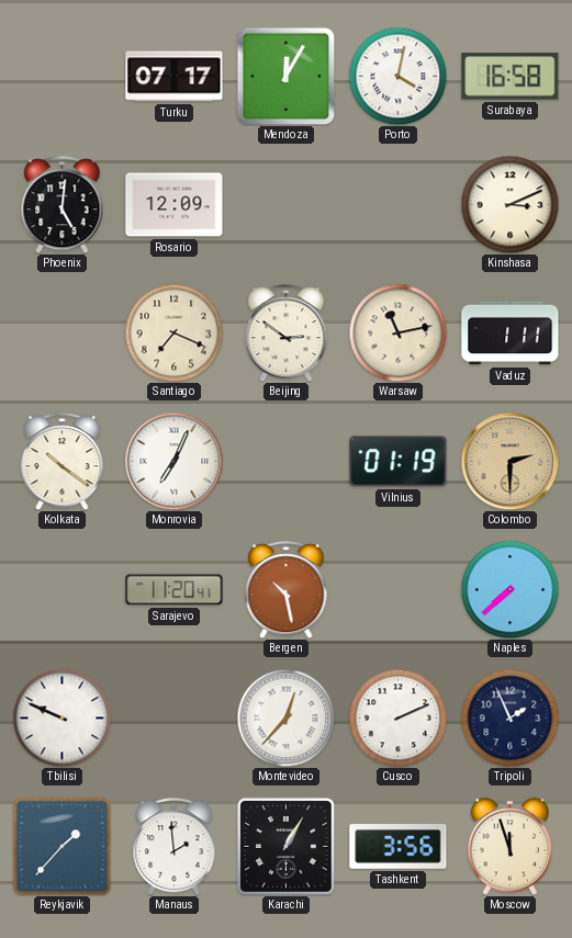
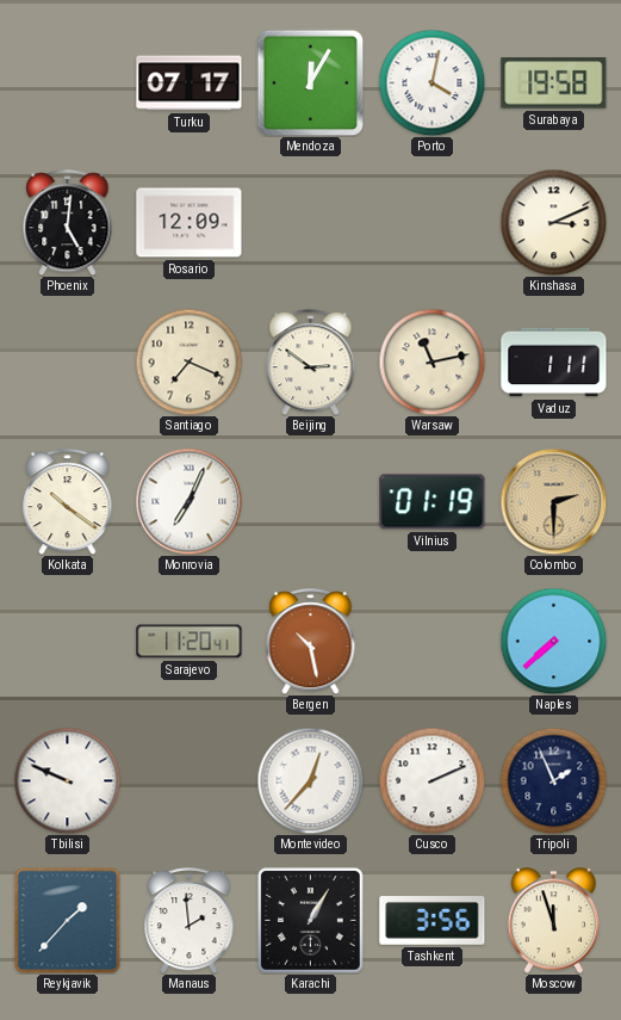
Surabaya: 16:58 -> 19:58 (554, 84)
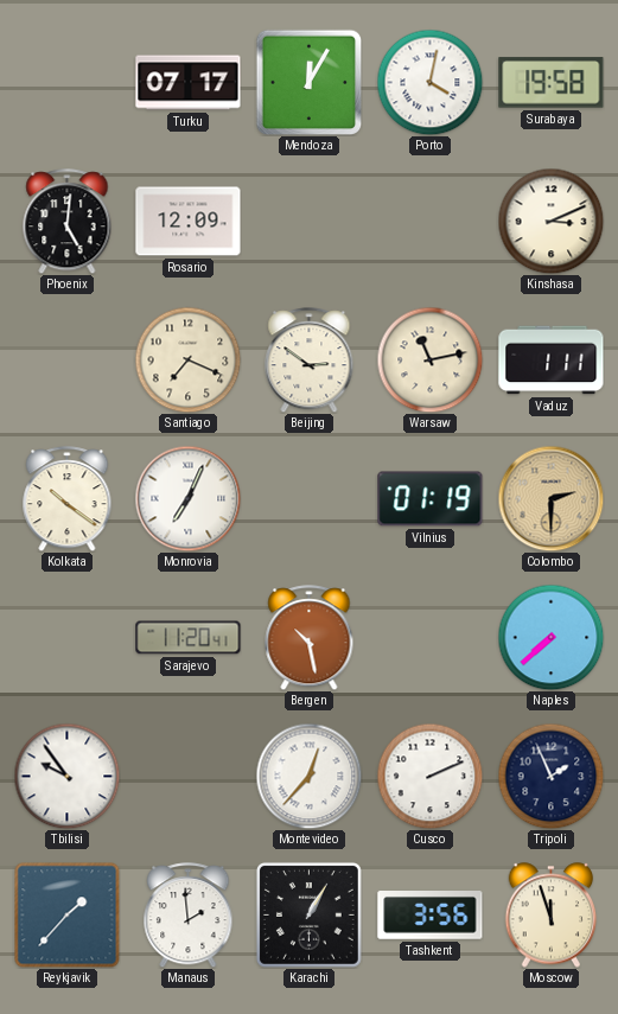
Tbilisi: 9:49 -> 9:54 (66, 776)
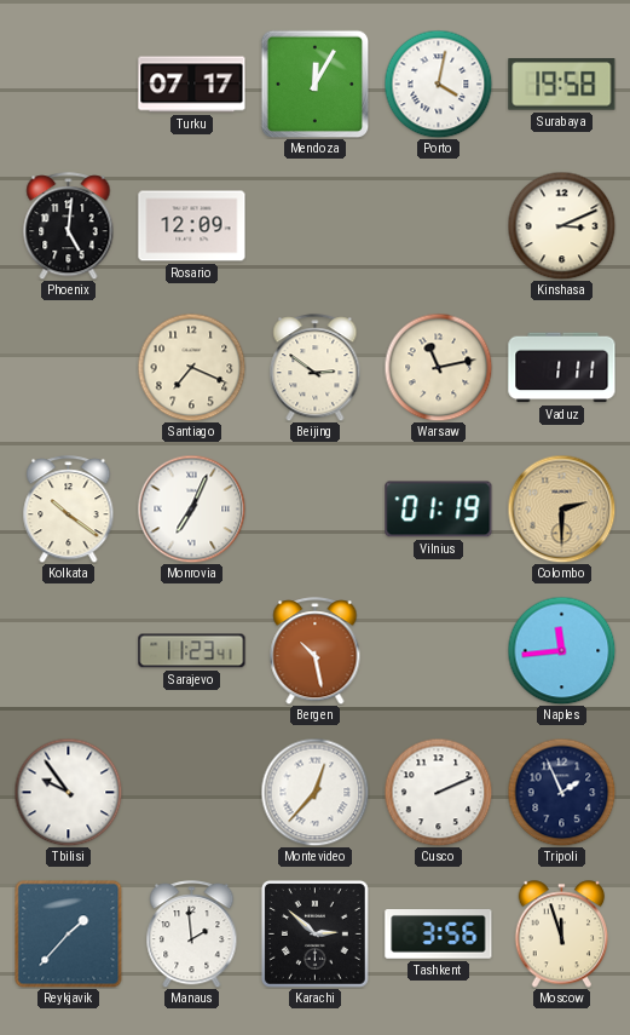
Sarajevo: 11:20 -> 11:23 (192, 651)
Naples: 7:38 -> 11:44 (561, 650)
Karachi: 1:05 -> 2:52 (316, 935)
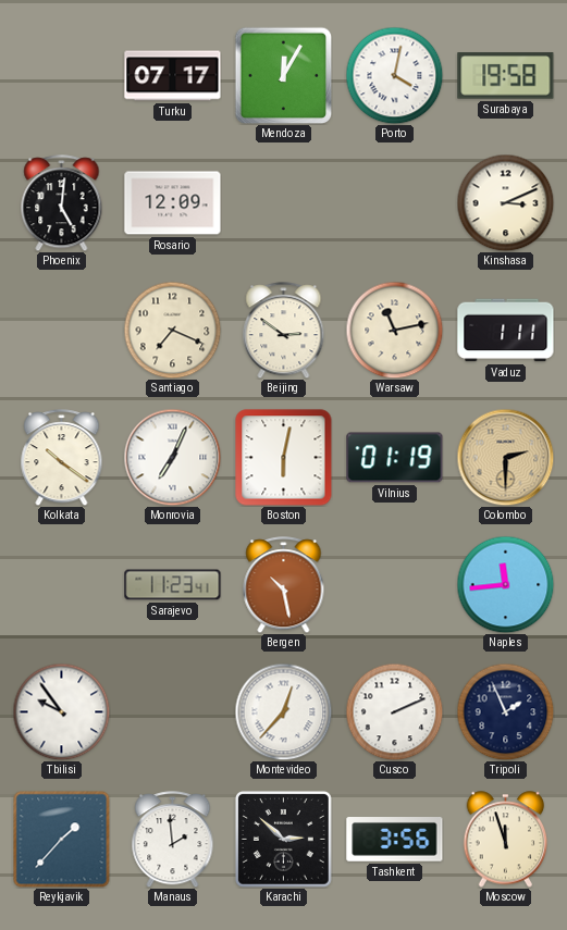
Boston: none -> 6:02 (284, 458)
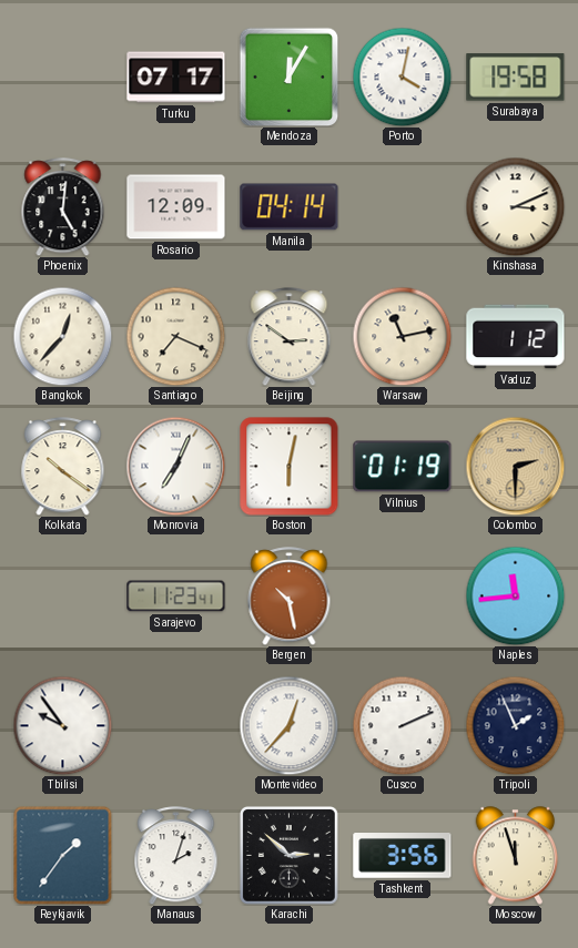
Manila: none -> 04:14 (290, 207)
Bangkok: none -> 12:37 (62, 336)
Vaduz: 1:11 -> 1:12 (516, 337)
Reykjavik: 1:37 -> 1:36 (62, 855)
Manaus: 1:59 -> 2:03 (176, 856)
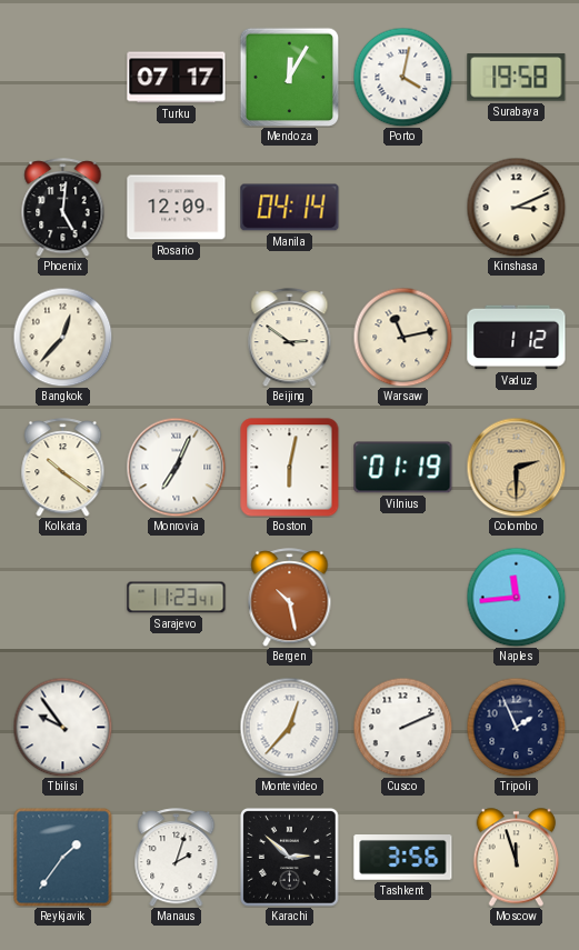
Santiago: 7:19 -> none (175, 336)
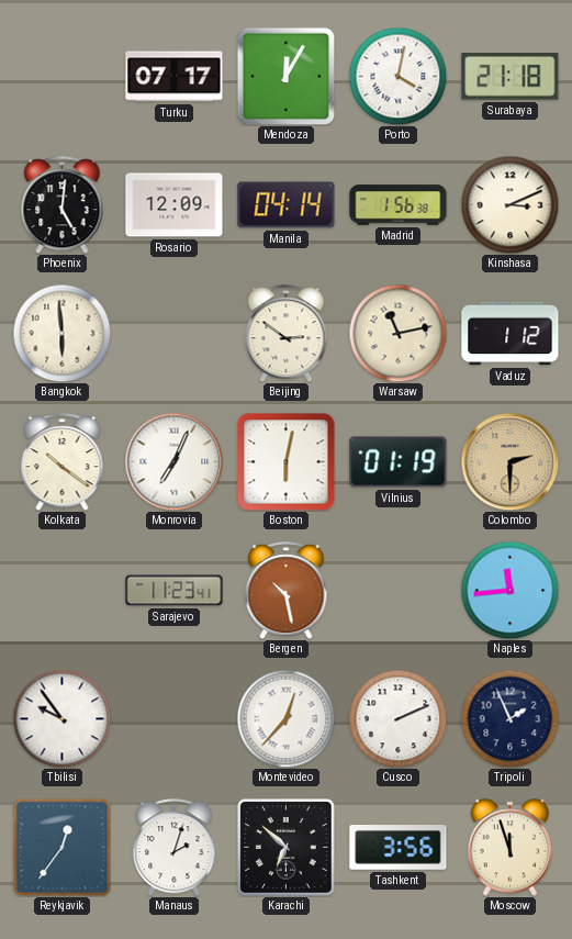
Surabaya: 19:58 -> 21:18 (511, 77)
Madrid: none -> 1:56 (399, 205)
Bangkok: 12:37 -> 5:59 (61, 333)
Reykjavik: 1:36 -> 12:36 (61, 847)
Karachi: 2:52 -> 6:52 (287, 848)
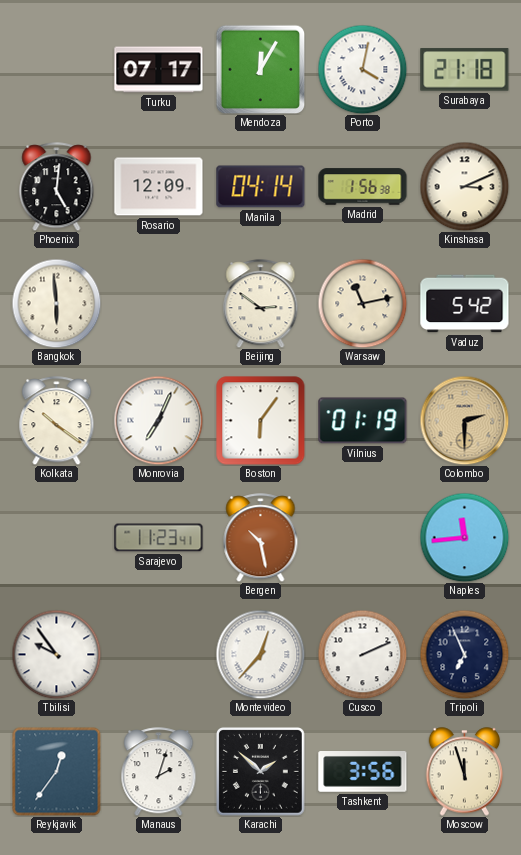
Vaduz: 1:12 -> 5:42 (465, 304)
Boston: 6:02 -> 6:06 (261, 421)
Tripoli: 1:56 -> 6:56 (464, 654)
Karachi: 6:52 -> 1:52 (261, 772)
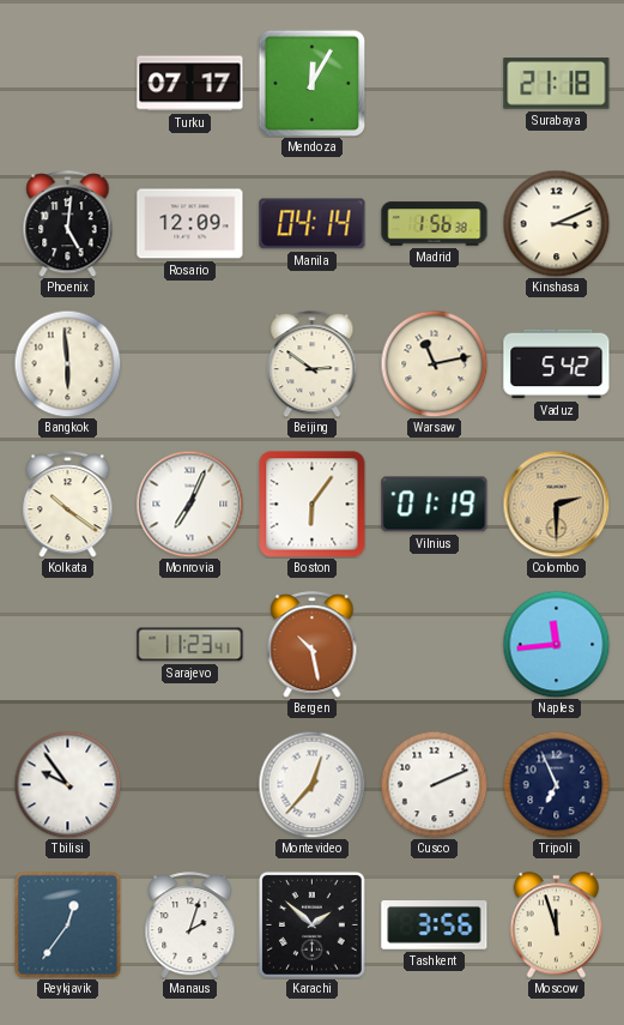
Porto: 4:02 -> none (362, 69)
